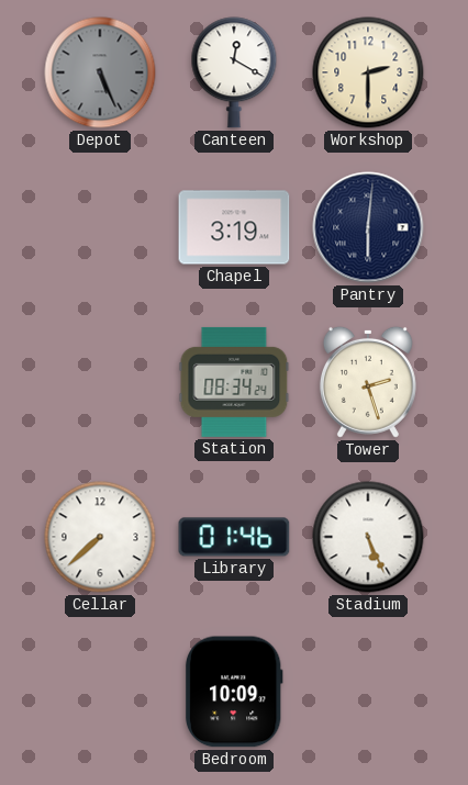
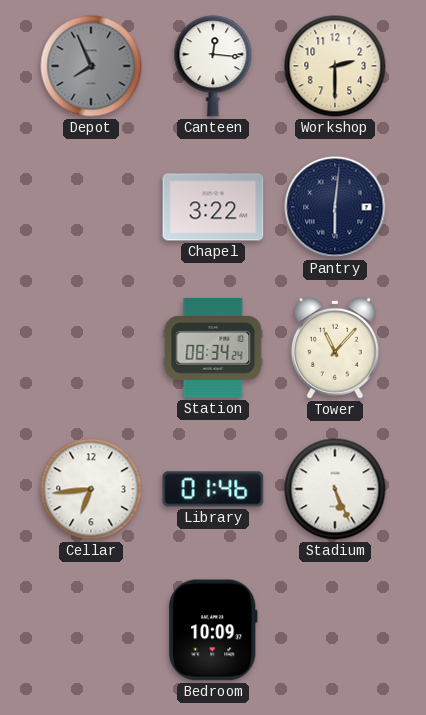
Depot: 5:26 -> 7:56 (91, 66)
Canteen: 12:20 -> 12:16 (213, 66)
Chapel: 3:19 -> 3:22 (213, 207)
Tower: 2:27 -> 11:07 (335, 348)
Cellar: 7:38 -> 6:44 (91, 489)
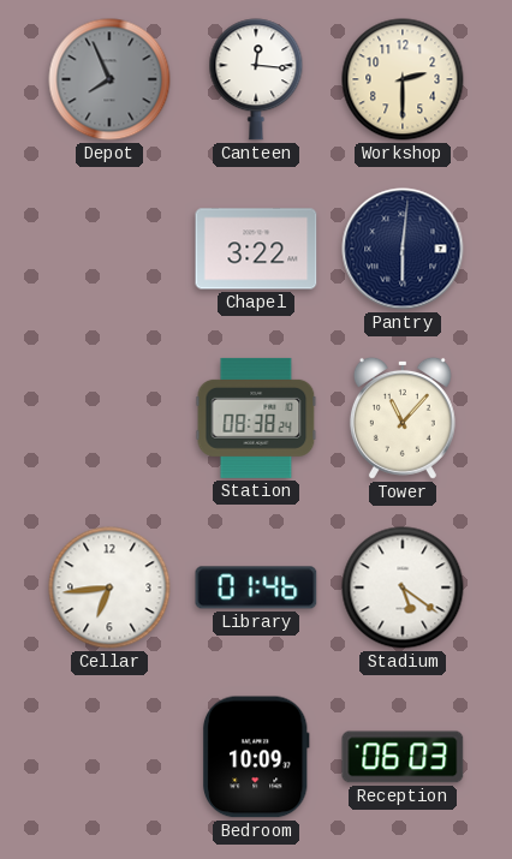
Station: 08:34 -> 08:38 (256, 418)
Stadium: 5:26 -> 5:21 (403, 587)
Reception: none -> 06:03 (403, 757)
